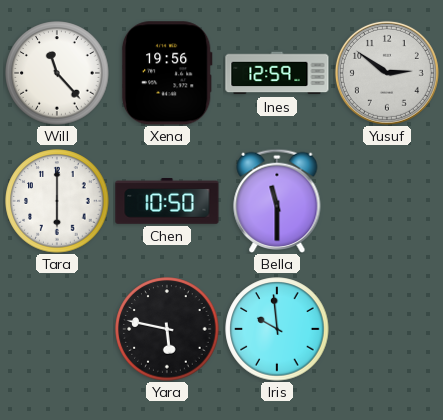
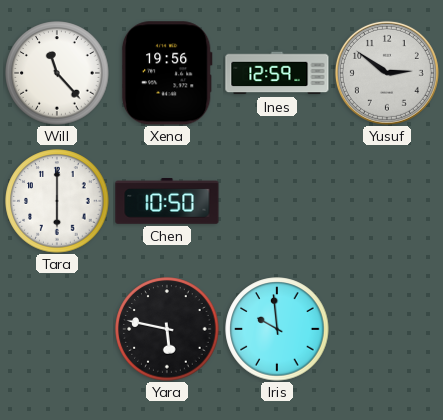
Bella: 11:30 -> none (277, 200)
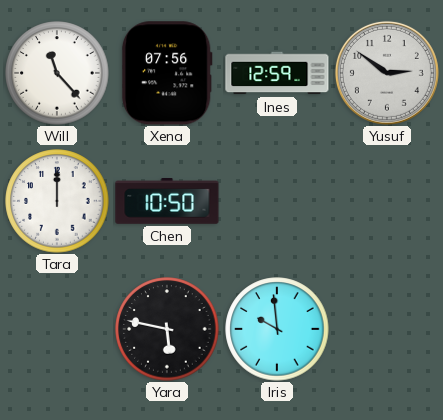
Xena: 19:56 -> 07:56 (167, 73)
Tara: 6:00 -> 12:00 (57, 201)
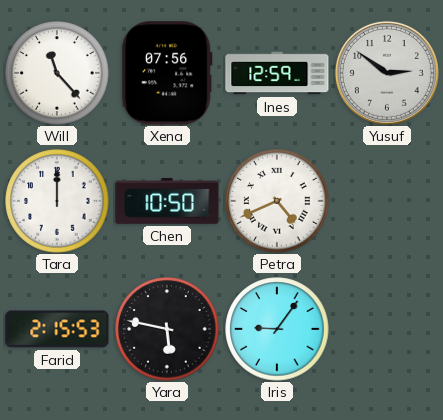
Petra: none -> 4:41 (277, 201)
Farid: none -> 2:15 (57, 329)
Iris: 9:59 -> 9:06 (277, 329)
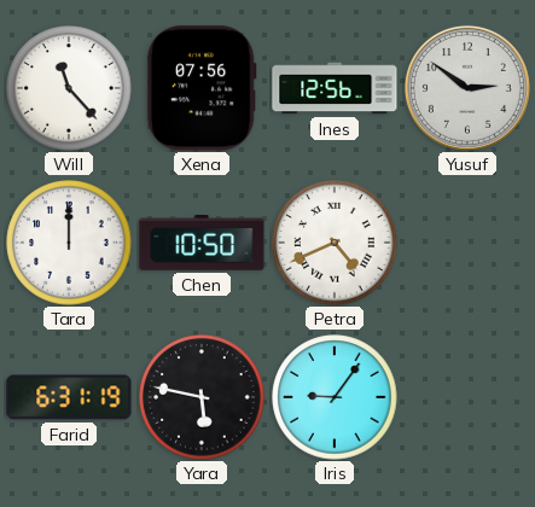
Ines: 12:59 -> 12:56 (335, 88)
Farid: 2:15 -> 6:31 (69, 397)
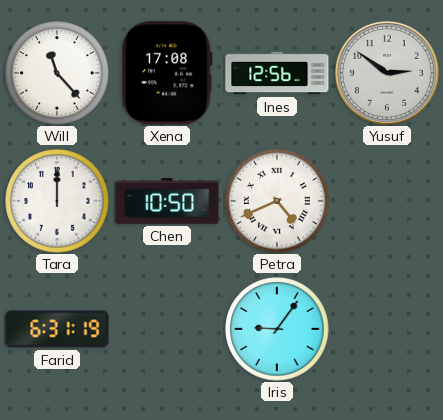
Xena: 07:56 -> 17:08 (167, 73)
Yara: 5:47 -> none (202, 397)
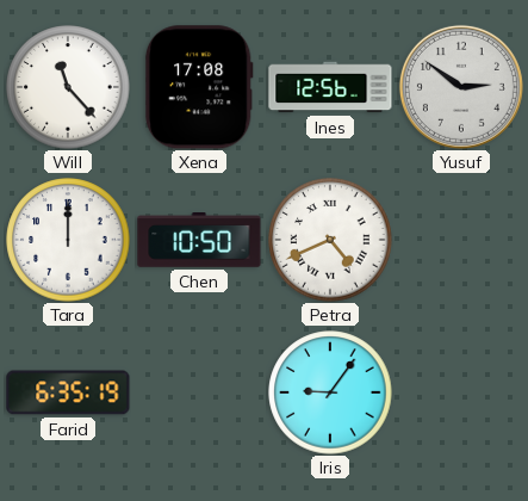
Farid: 6:31 -> 6:35 (68, 392)
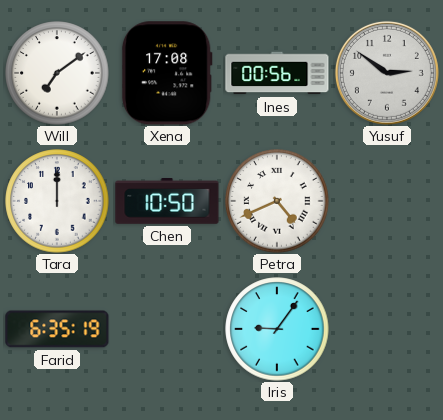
Will: 11:23 -> 7:09 (57, 73)
Ines: 12:56 -> 00:56 (277, 73)
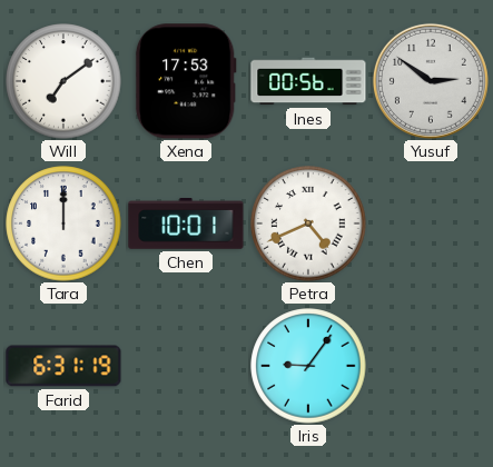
Xena: 17:08 -> 17:53 (186, 81)
Chen: 10:50 -> 10:01 (186, 225)
Farid: 6:35 -> 6:31 (63, 366)
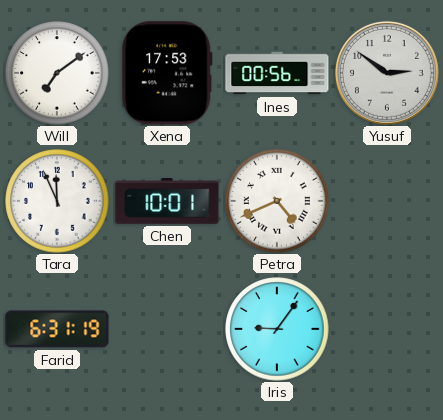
Tara: 12:00 -> 11:56 (57, 201)
